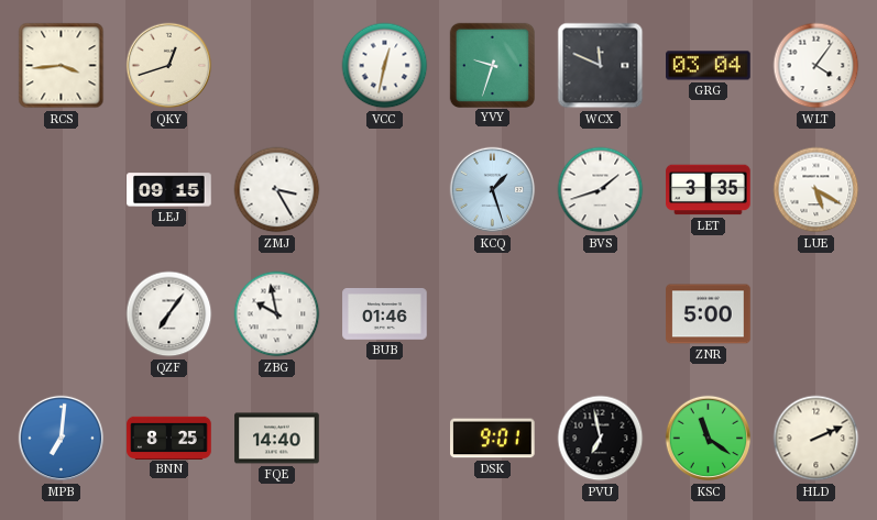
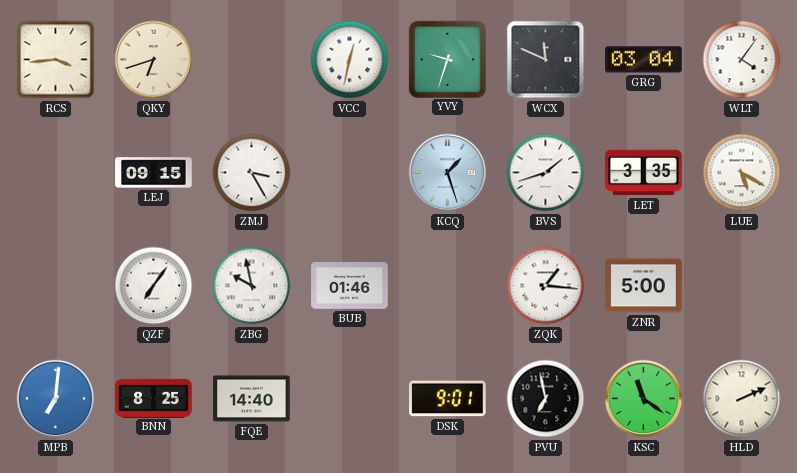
QKY: 12:42 -> 6:42 (154, 60)
ZQK: none -> 1:16 (546, 286)
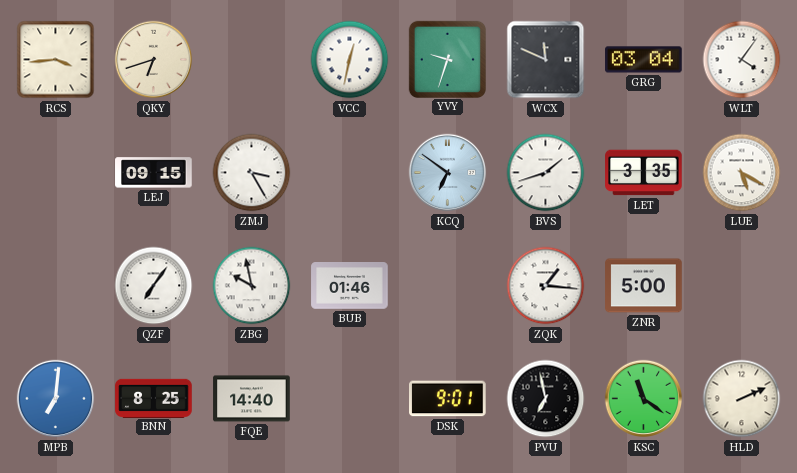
KCQ: 1:27 -> 6:51 (448, 173)
